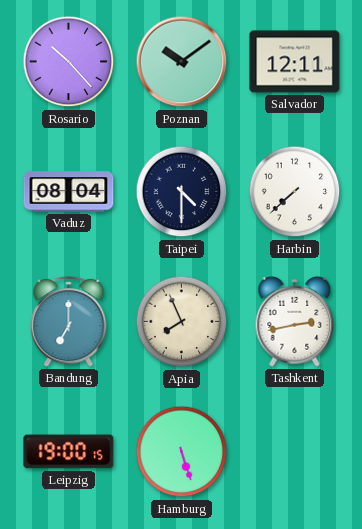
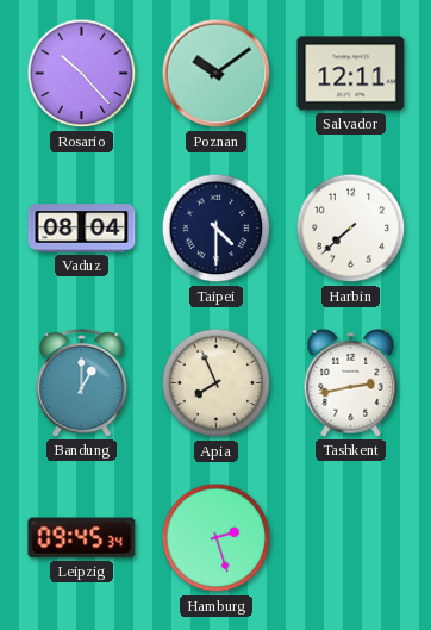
Bandung: 7:00 -> 1:00 (82, 382)
Leipzig: 19:00 -> 09:45 (82, 538)
Hamburg: 5:27 -> 2:27 (217, 538)
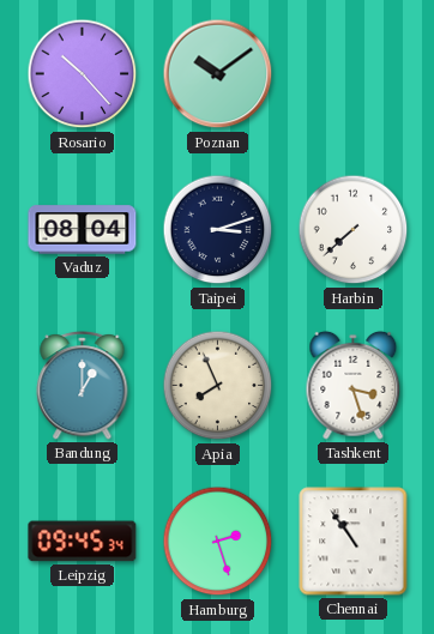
Salvador: 12:11 -> none (351, 74)
Taipei: 4:30 -> 3:12 (218, 230)
Tashkent: 2:43 -> 3:27 (354, 385)
Chennai: none -> 10:54 (354, 542)
